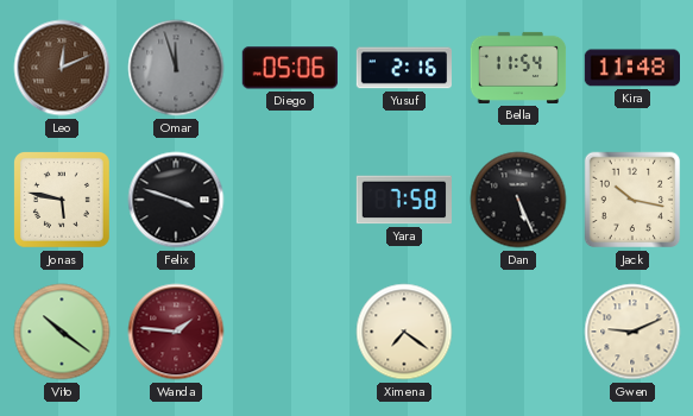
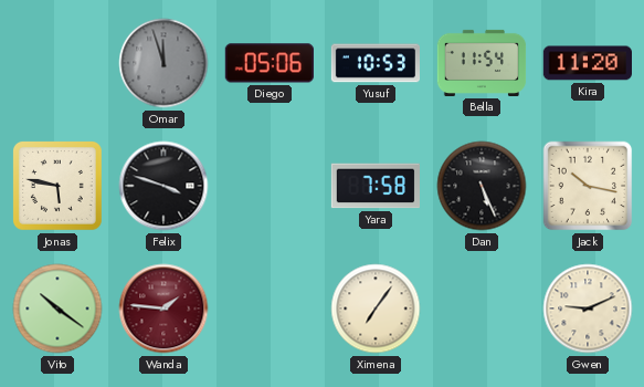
Leo: 12:11 -> none (62, 68)
Yusuf: 2:16 -> 10:53 (374, 63)
Kira: 11:48 -> 11:20 (587, 63)
Ximena: 7:21 -> 7:06 (376, 308)
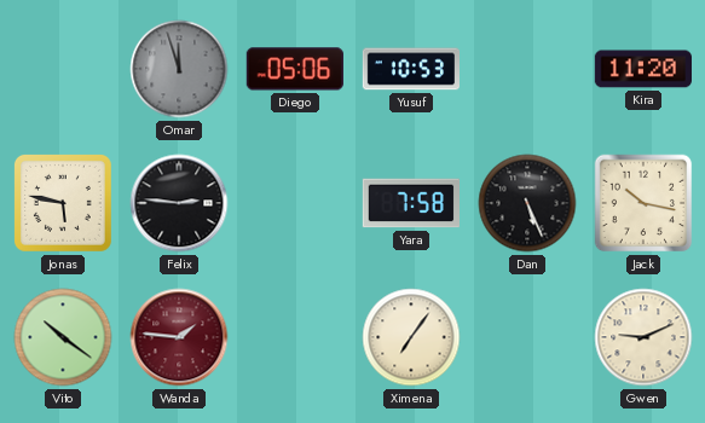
Bella: 11:54 -> none (482, 63)
Felix: 3:48 -> 2:46 (179, 203)
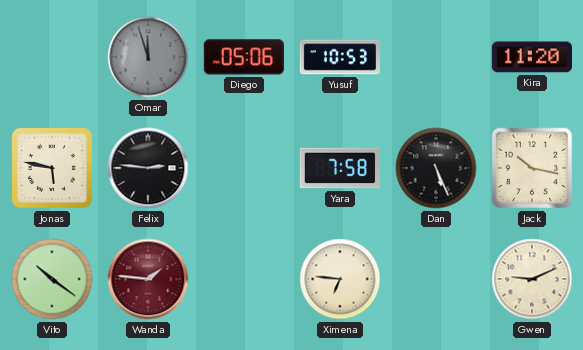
Ximena: 7:06 -> 6:46 (340, 279)
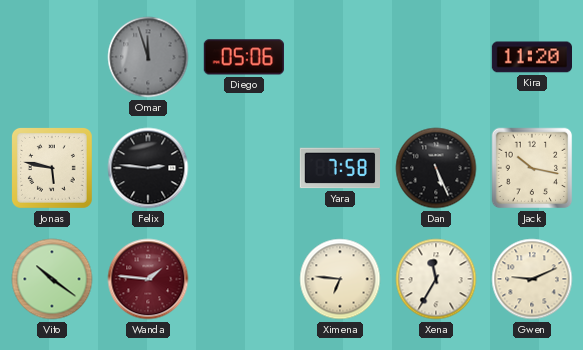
Yusuf: 10:53 -> none (339, 57)
Xena: none -> 11:35 (436, 279)
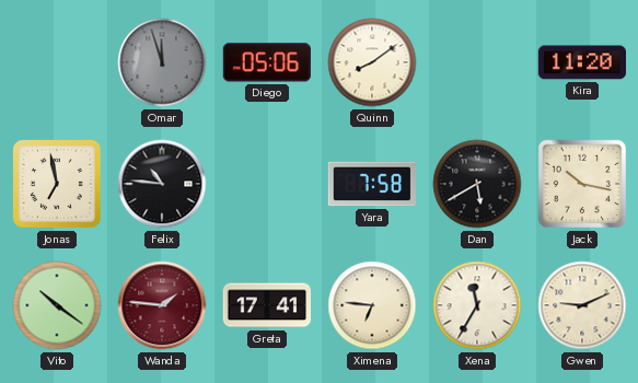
Quinn: none -> 8:09 (372, 62)
Jonas: 5:47 -> 6:58 (57, 184)
Felix: 2:46 -> 10:46 (162, 184)
Dan: 5:26 -> 5:40 (477, 184)
Greta: none -> 17:41 (266, 305)
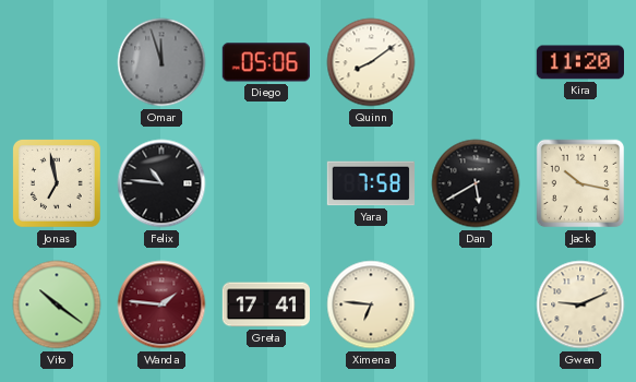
Xena: 11:35 -> none (477, 305)
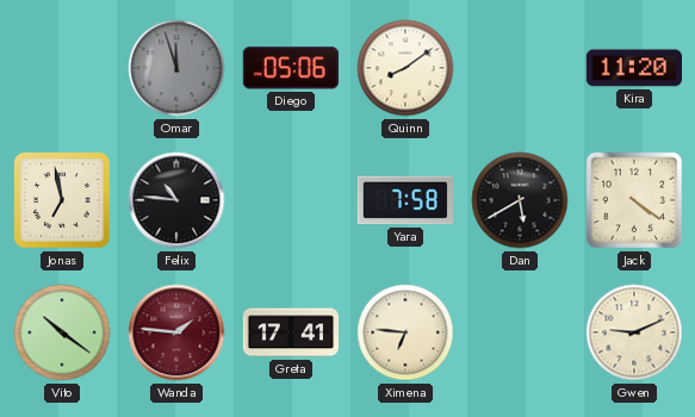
Jack: 10:17 -> 4:21 (634, 200)
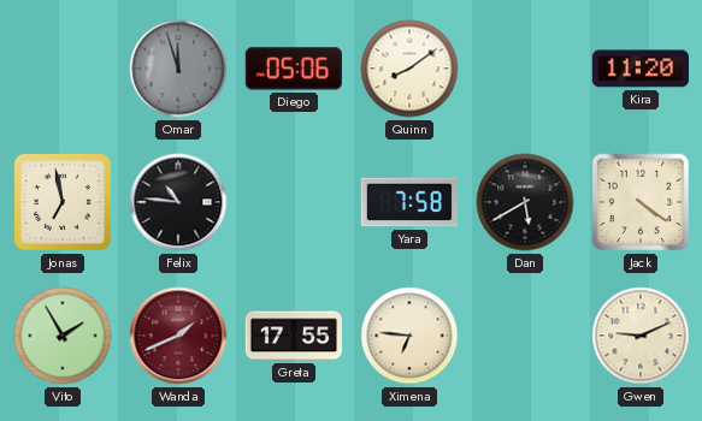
Vito: 10:21 -> 1:55 (63, 336)
Wanda: 1:46 -> 1:41 (178, 336)
Greta: 17:41 -> 17:55 (293, 336)
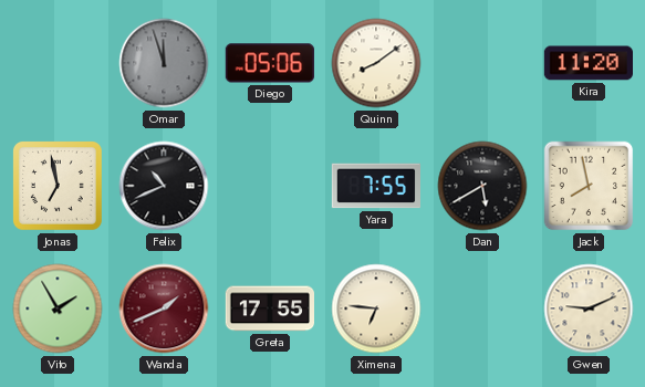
Felix: 10:46 -> 10:41 (164, 186)
Yara: 7:58 -> 7:55 (375, 186)
Jack: 4:21 -> 7:58 (589, 186)
